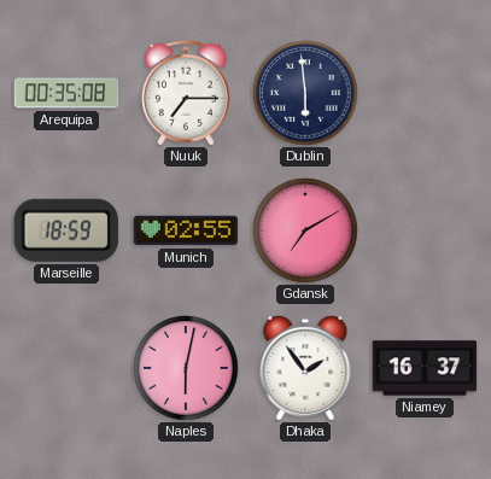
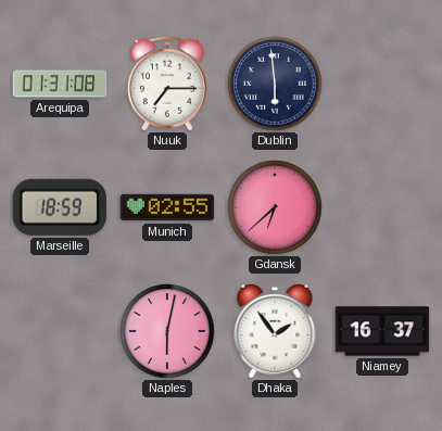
Arequipa: 00:35 -> 01:31 (60, 84)
Gdansk: 7:10 -> 6:38 (275, 207)
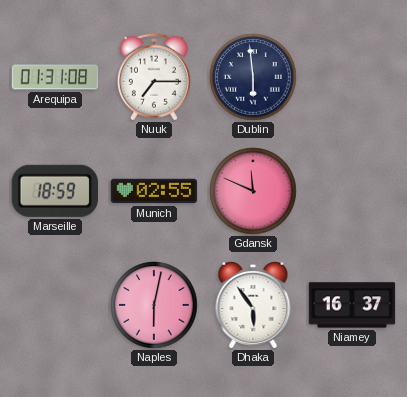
Gdansk: 6:38 -> 11:49 (253, 191)
Dhaka: 1:54 -> 5:54 (253, 305)
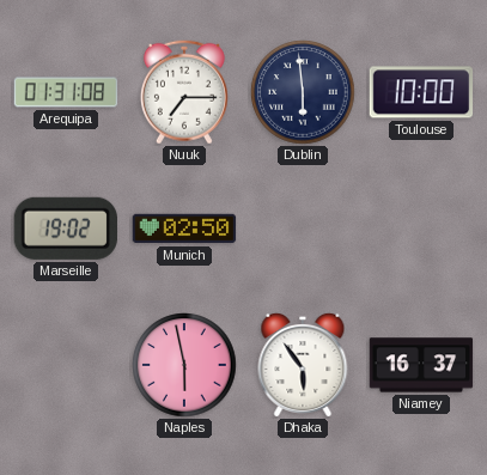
Toulouse: none -> 10:00 (421, 92)
Marseille: 18:59 -> 19:02 (66, 229)
Munich: 02:55 -> 02:50 (184, 229)
Gdansk: 11:49 -> none (253, 191)
Naples: 6:02 -> 5:58 (184, 365)
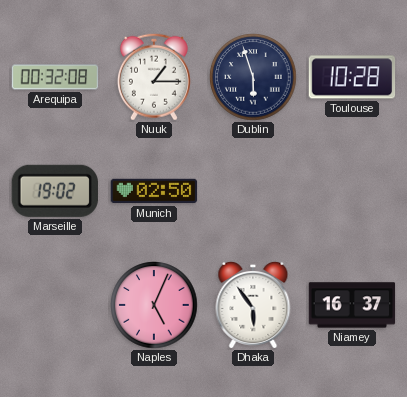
Arequipa: 01:31 -> 00:32 (55, 77)
Nuuk: 7:15 -> 1:15 (154, 77)
Dublin: 5:59 -> 5:57 (253, 77)
Toulouse: 10:00 -> 10:28 (352, 77)
Naples: 5:58 -> 5:04 (154, 305)
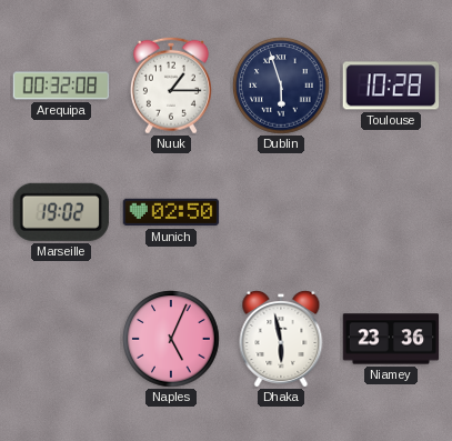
Dhaka: 5:54 -> 5:58 (281, 339)
Niamey: 16:37 -> 23:36 (391, 339)
